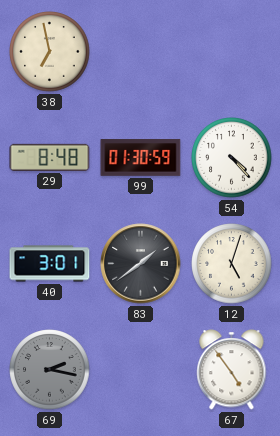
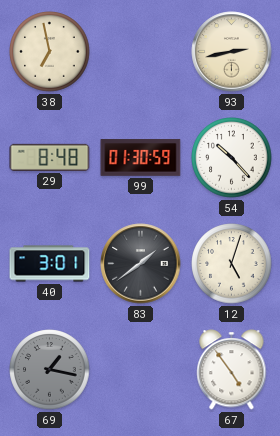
93: none -> 2:43 (232, 52)
54: 4:23 -> 10:23 (232, 158)
69: 2:17 -> 1:17 (50, 370)
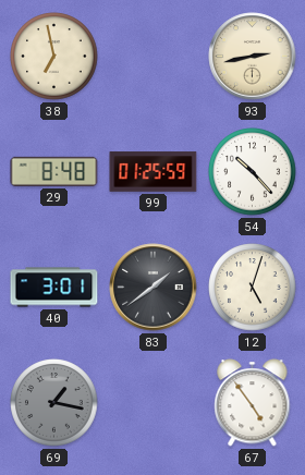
99: 01:30 -> 01:25 (154, 172)
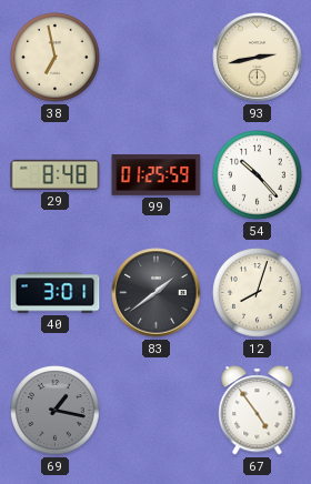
12: 5:03 -> 8:03 (258, 293)
